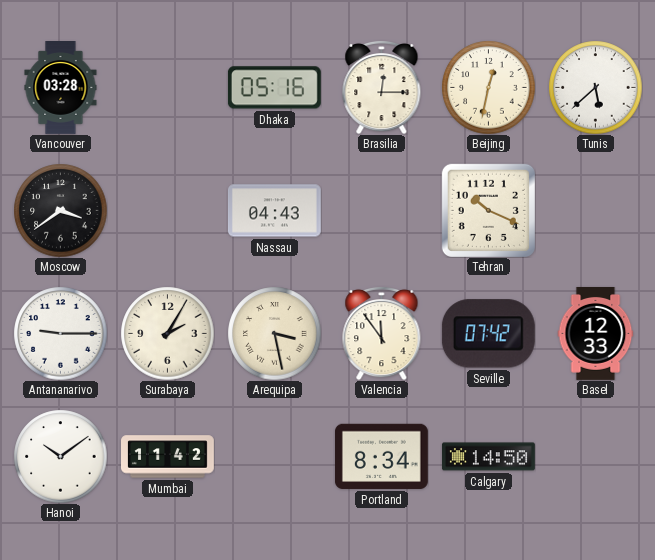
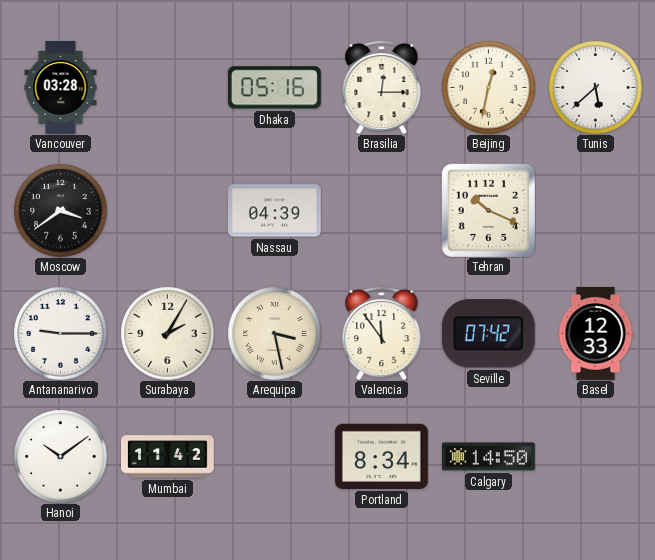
Nassau: 04:43 -> 04:39 (274, 211)
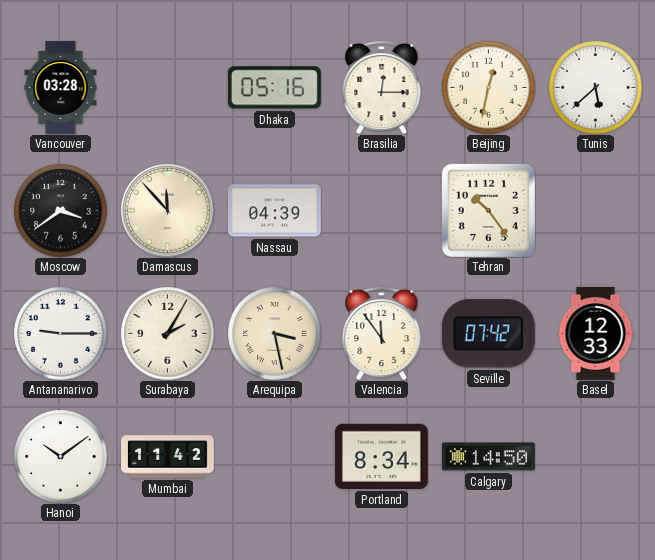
Damascus: none -> 11:53 (167, 210)
Tehran: 10:19 -> 10:24 (488, 210)
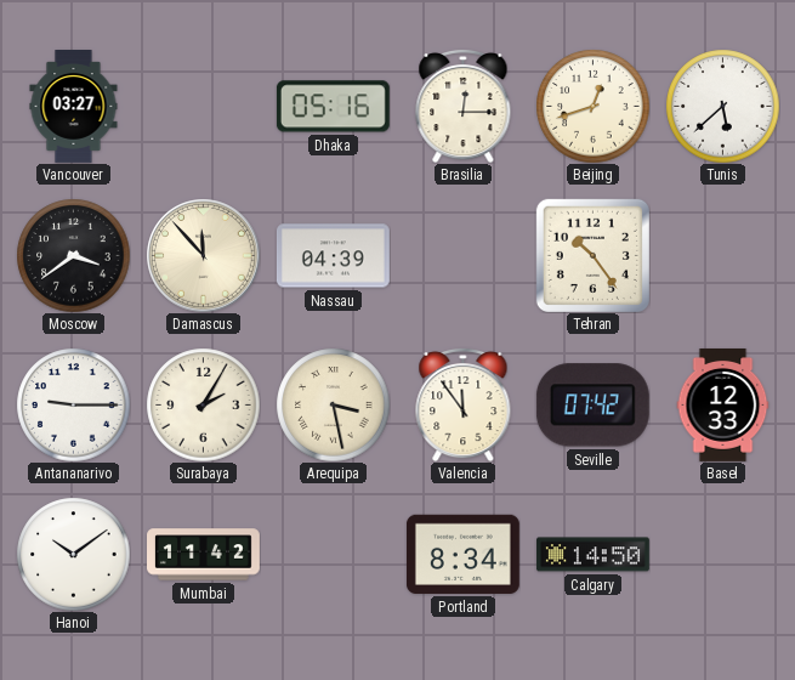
Vancouver: 03:28 -> 03:27 (74, 107)
Beijing: 12:32 -> 12:42 (592, 106)
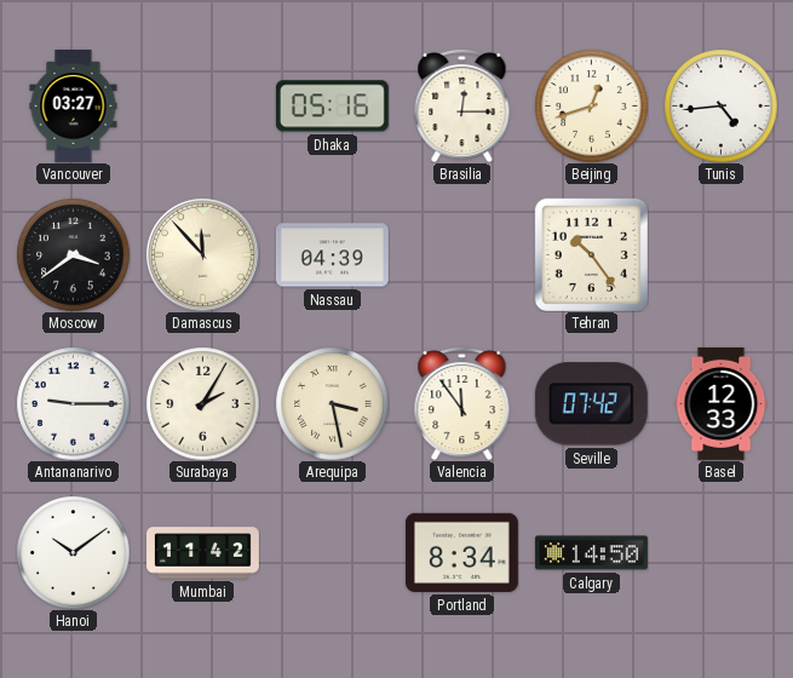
Tunis: 5:38 -> 4:44 (720, 105)
